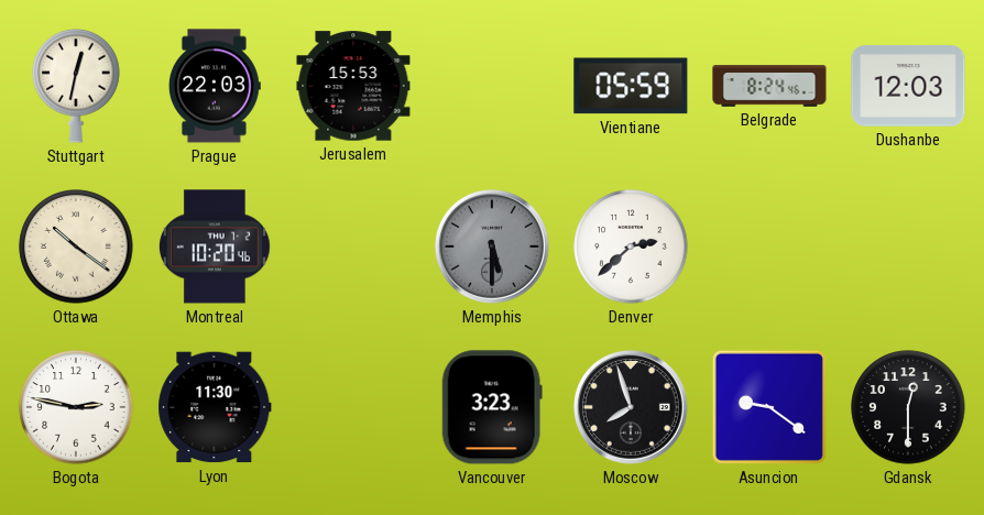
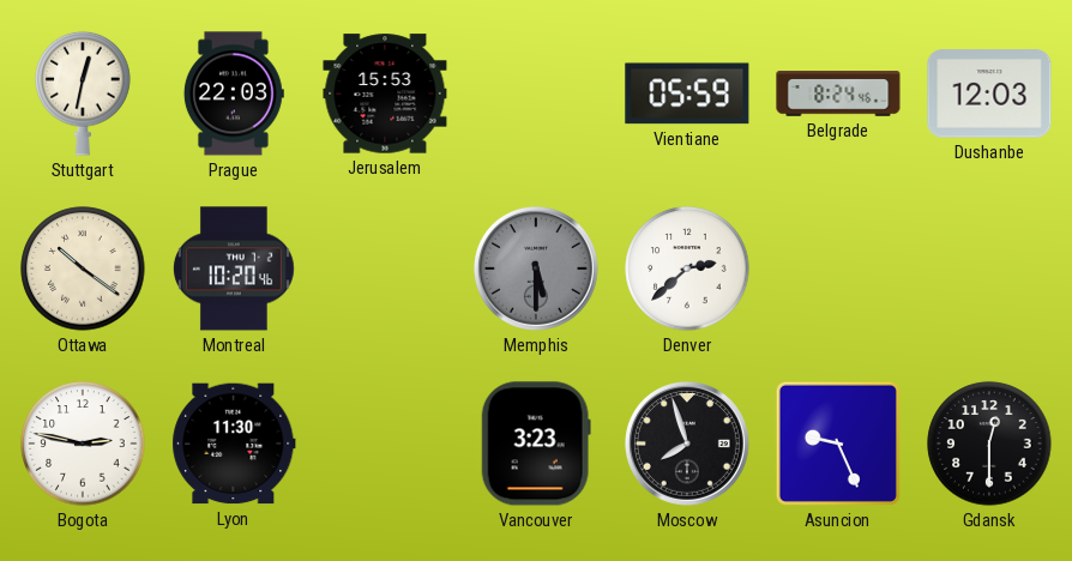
Asuncion: 9:21 -> 9:26 (838, 444)
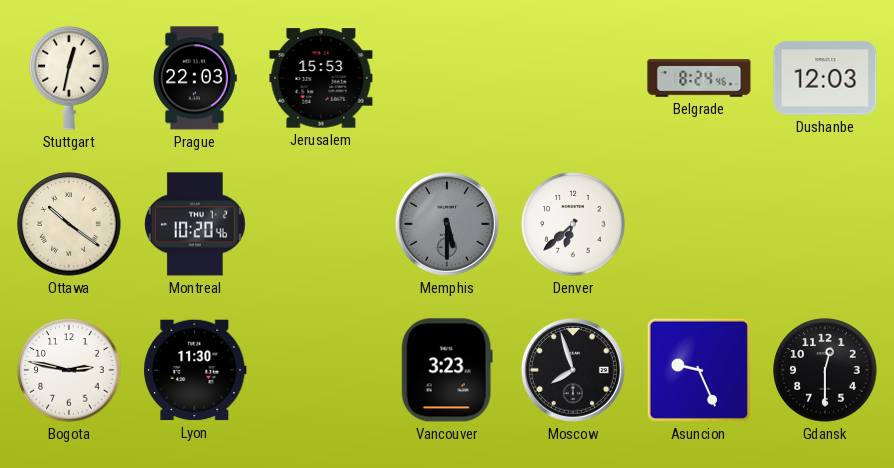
Vientiane: 05:59 -> none (687, 93)
Denver: 2:38 -> 6:38 (573, 224)
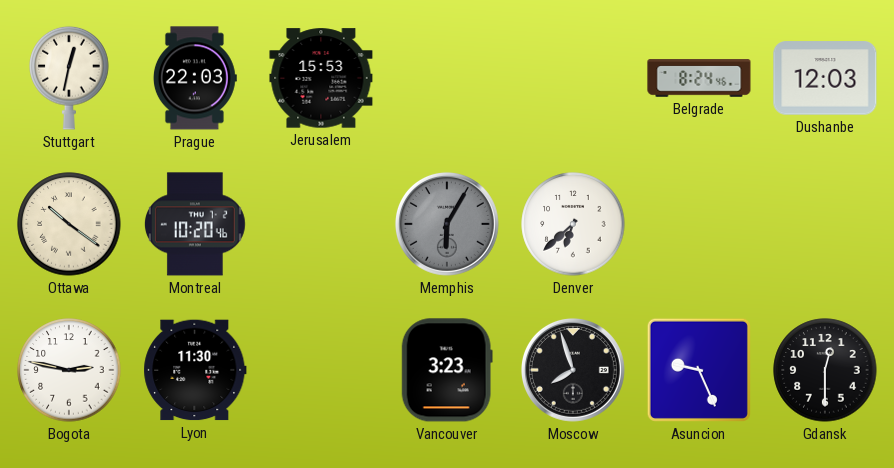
Memphis: 5:30 -> 6:05 (447, 224)
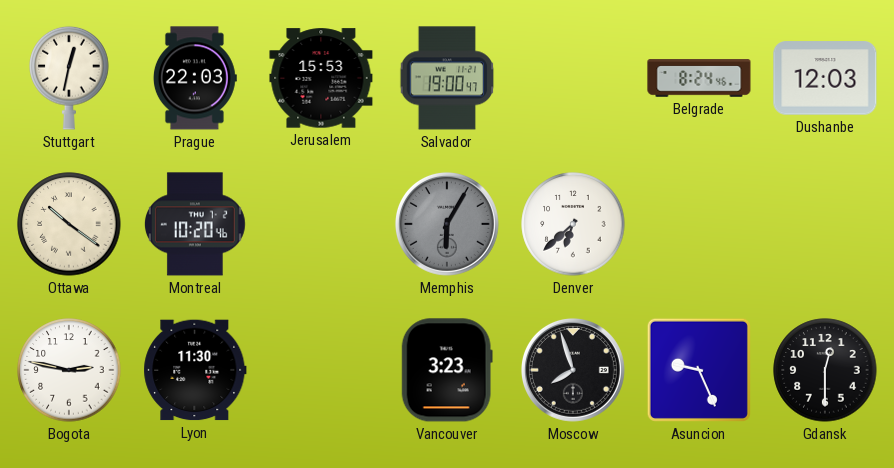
Salvador: none -> 19:00 (447, 78)
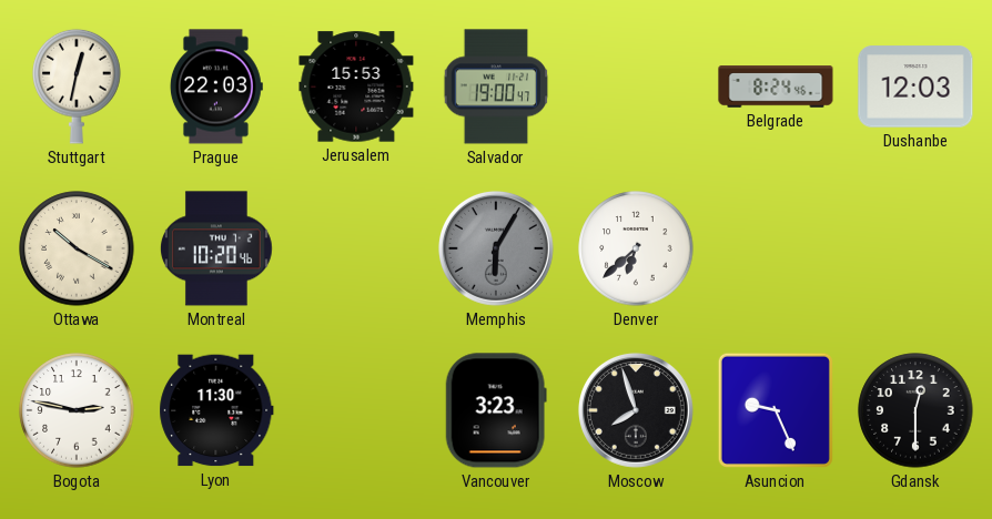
Ottawa: 10:21 -> 10:20 (77, 248)
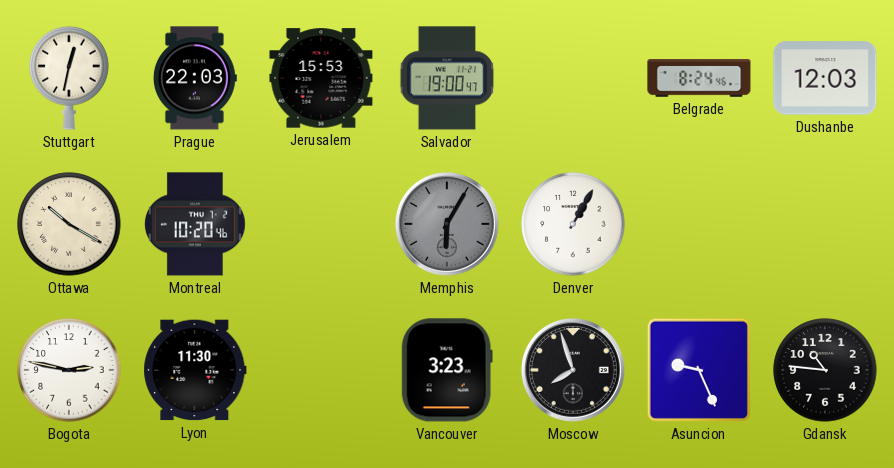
Denver: 6:38 -> 1:05 (573, 224)
Gdansk: 12:30 -> 10:46 (825, 370)
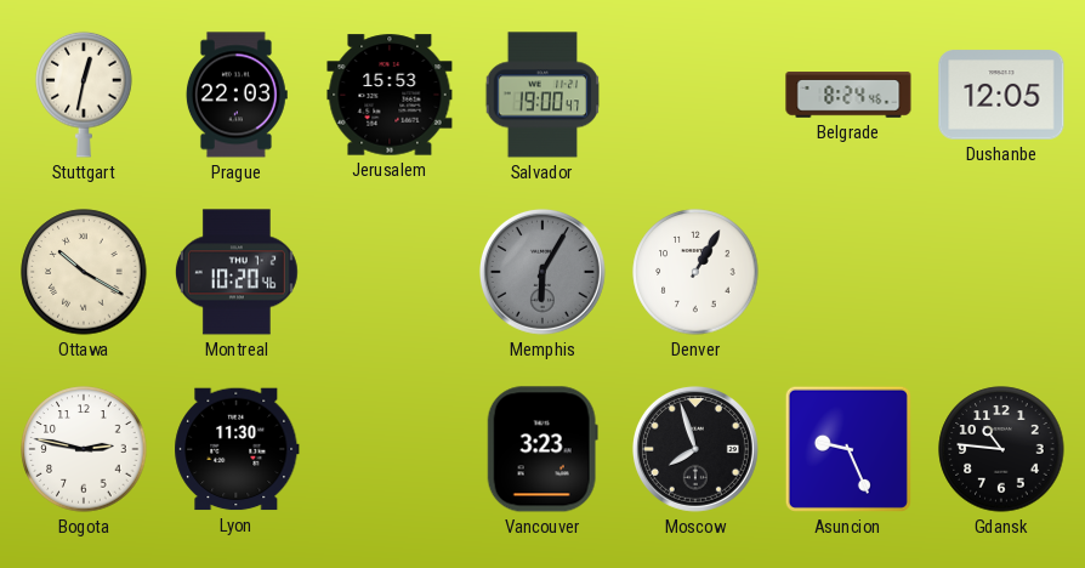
Dushanbe: 12:03 -> 12:05 (1001, 95)
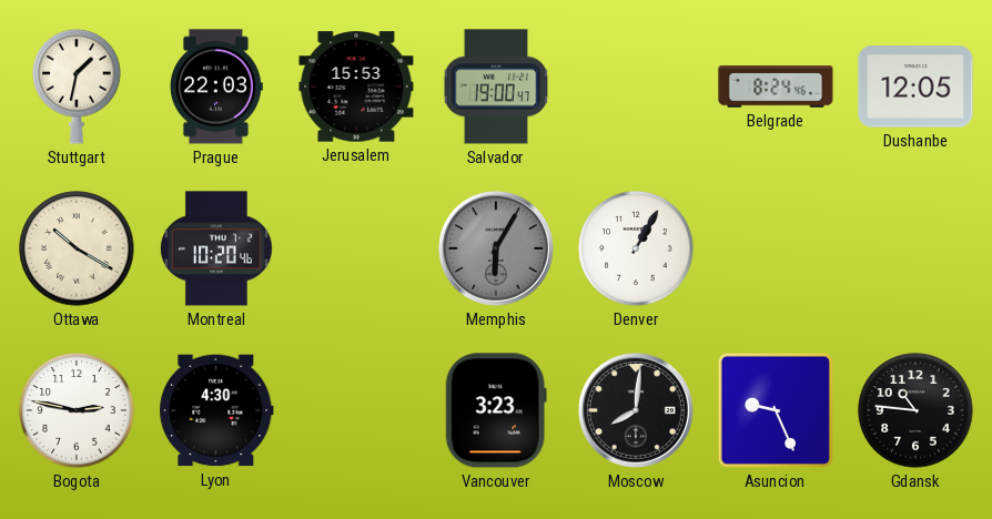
Stuttgart: 12:32 -> 1:32 (77, 86)
Lyon: 11:30 -> 4:30 (216, 410)
Moscow: 7:57 -> 8:01 (636, 410)
